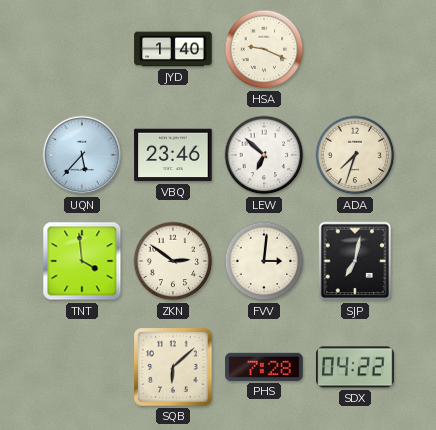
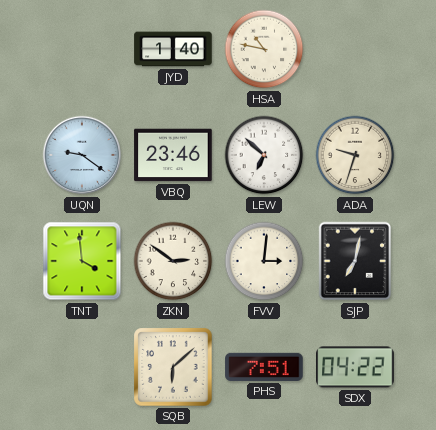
HSA: 9:19 -> 10:47 (264, 49)
UQN: 5:37 -> 9:21 (82, 155)
ADA: 7:33 -> 9:33 (355, 155)
PHS: 7:28 -> 7:51 (264, 367)
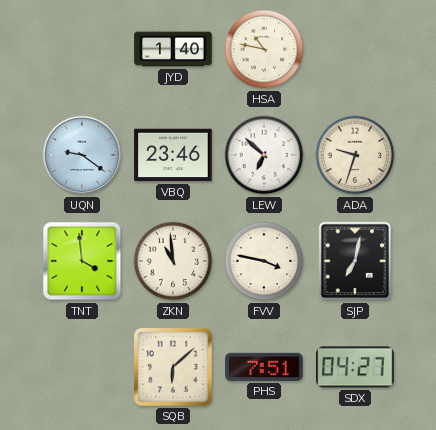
ZKN: 2:51 -> 10:59 (173, 261)
FVV: 3:01 -> 3:47 (264, 261)
SDX: 04:22 -> 04:27 (355, 367)
